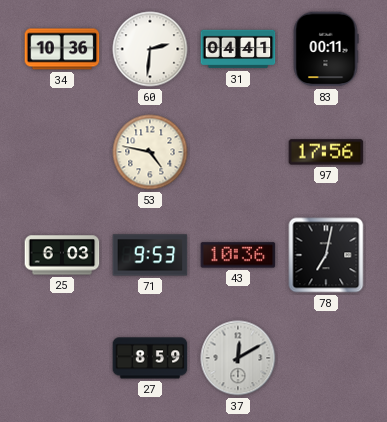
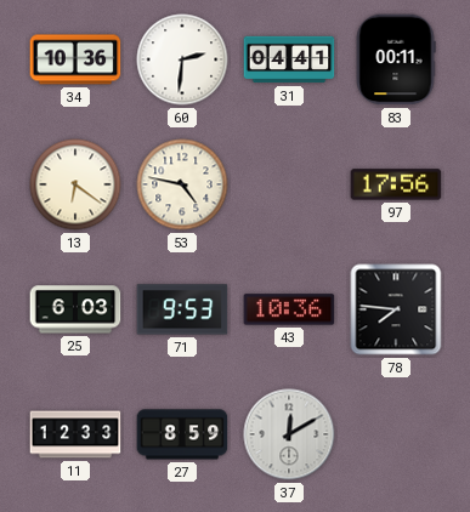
13: none -> 6:21 (75, 184)
78: 7:02 -> 7:46 (396, 309)
11: none -> 12:33 (75, 434)
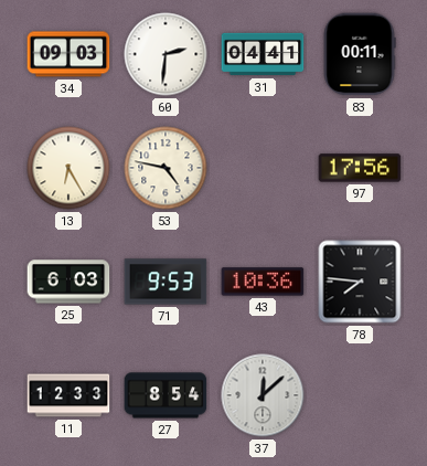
34: 10:36 -> 09:03 (68, 54)
13: 6:21 -> 6:25 (68, 168)
27: 8:59 -> 8:54 (166, 395)
37: 12:10 -> 12:08 (263, 395)
